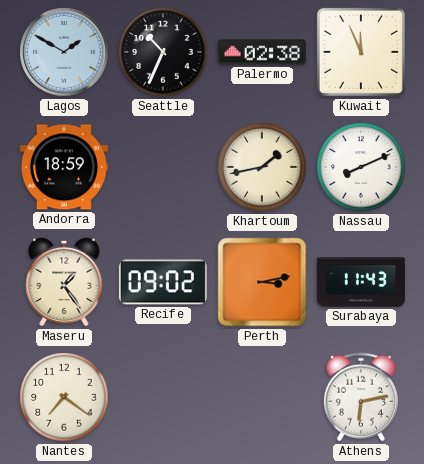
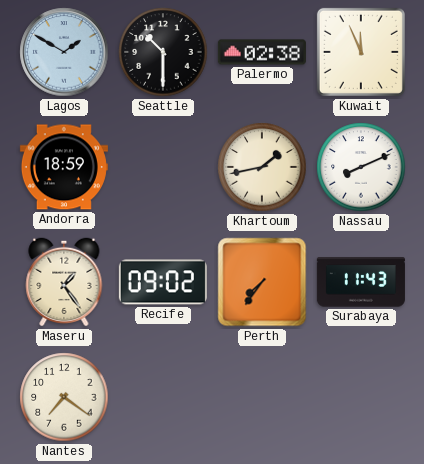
Seattle: 10:34 -> 10:30 (163, 52)
Perth: 3:13 -> 7:36 (262, 282)
Athens: 6:13 -> none (361, 397)
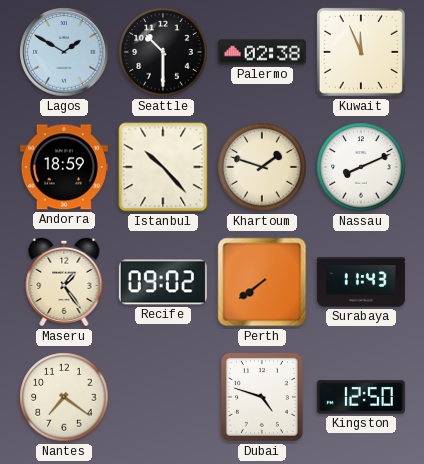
Istanbul: none -> 10:23 (163, 167)
Khartoum: 1:43 -> 1:48 (262, 167)
Perth: 7:36 -> 7:39 (262, 282)
Dubai: none -> 4:48 (262, 397)
Kingston: none -> 12:50 (361, 397)
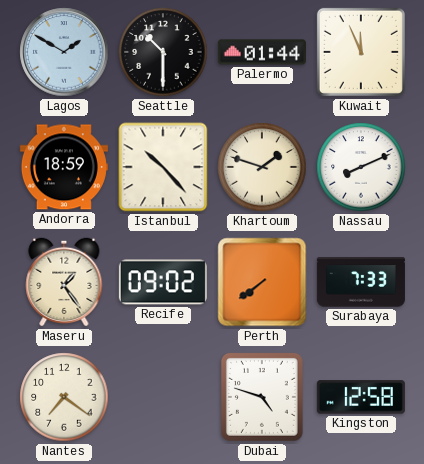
Palermo: 02:38 -> 01:44 (262, 52)
Surabaya: 11:43 -> 7:33 (361, 282)
Kingston: 12:50 -> 12:58 (361, 397)
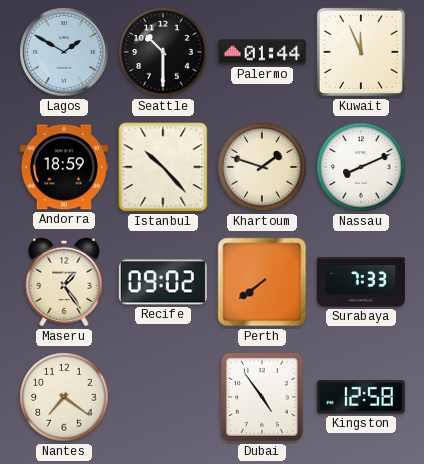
Dubai: 4:48 -> 4:54 (262, 397)
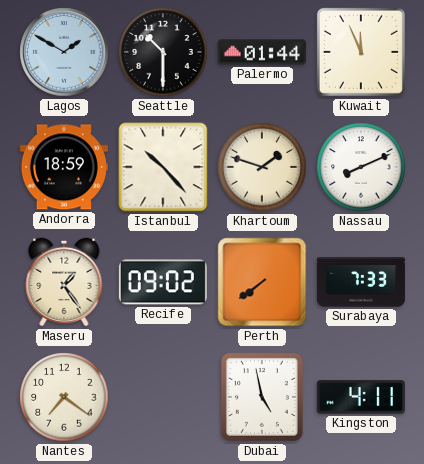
Dubai: 4:54 -> 4:58 (262, 397)
Kingston: 12:58 -> 4:11 (361, 397)
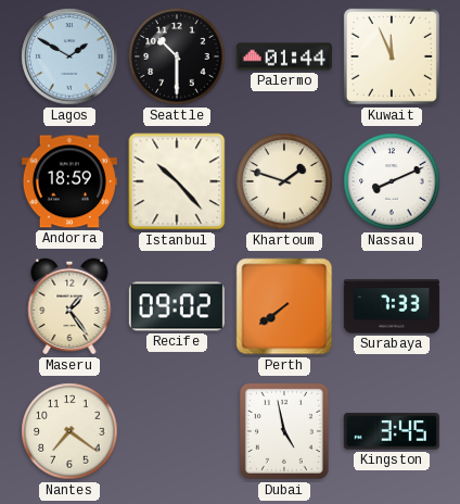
Kingston: 4:11 -> 3:45 (392, 431)
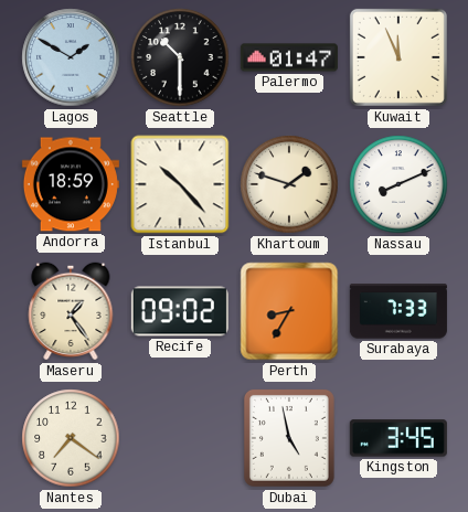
Palermo: 01:44 -> 01:47 (289, 57)
Perth: 7:39 -> 8:35 (289, 311)
